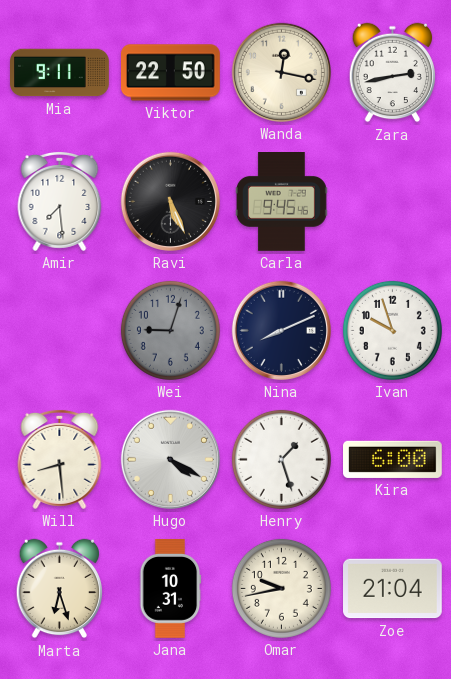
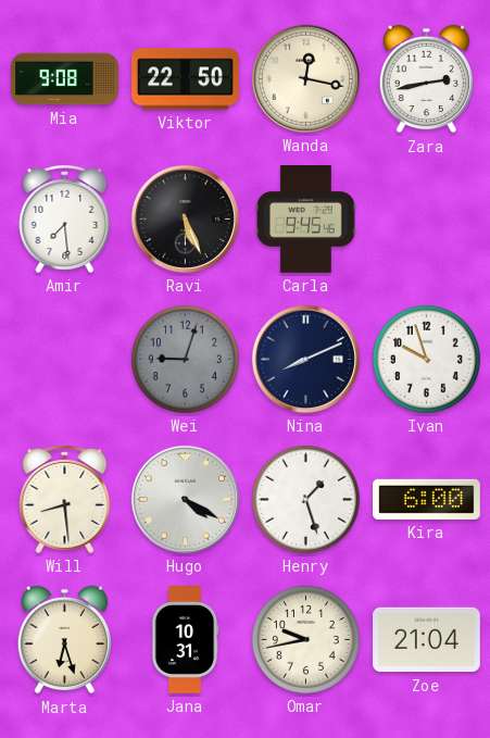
Mia: 9:11 -> 9:08 (65, 79)
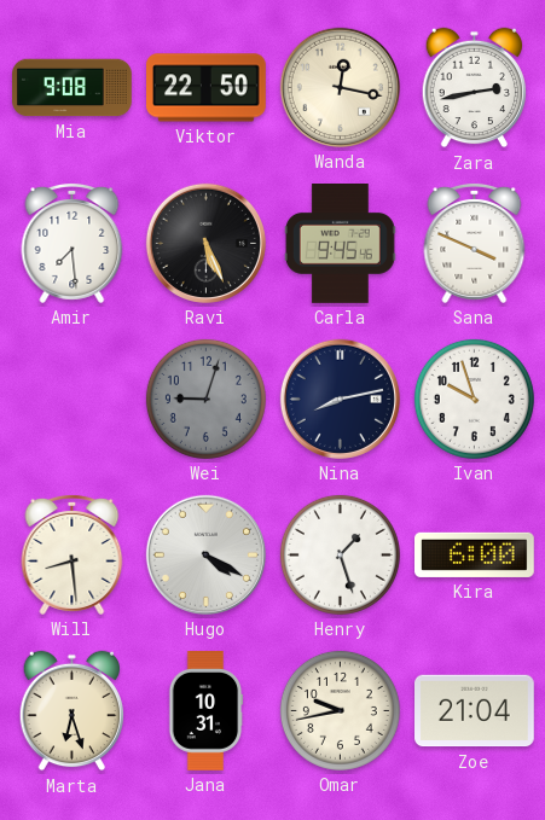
Sana: none -> 3:49 (475, 243)
Nina: 8:11 -> 8:13 (340, 399)
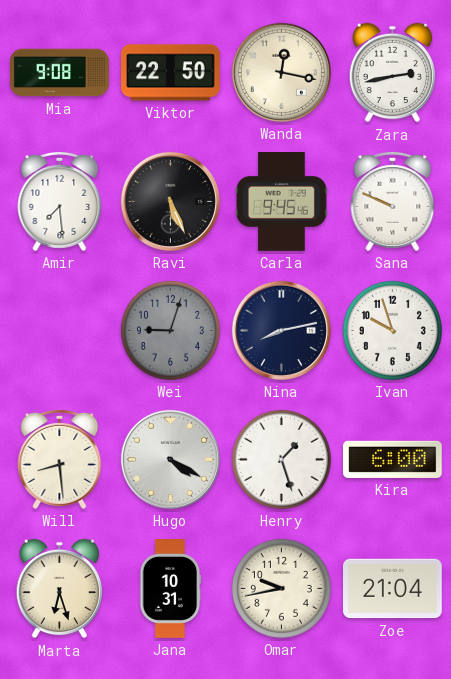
Sana: 3:49 -> 9:49 (393, 201)
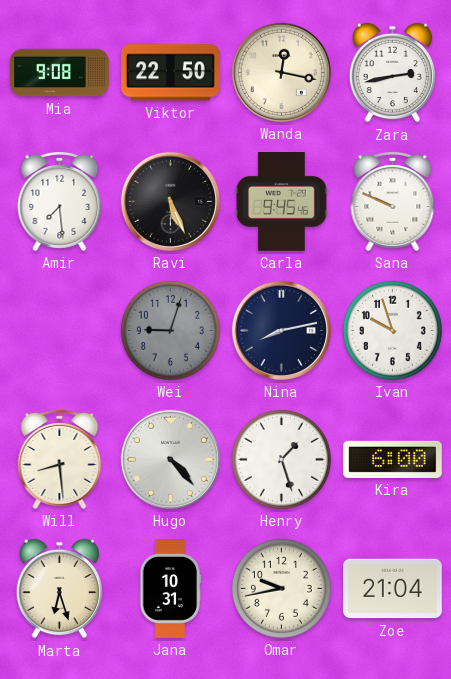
Hugo: 4:20 -> 4:23 (170, 459)
